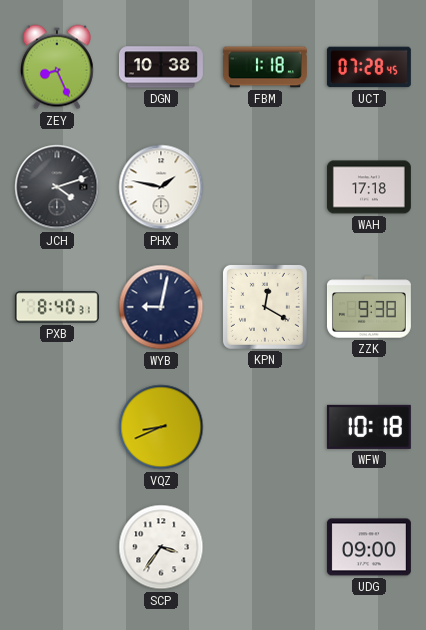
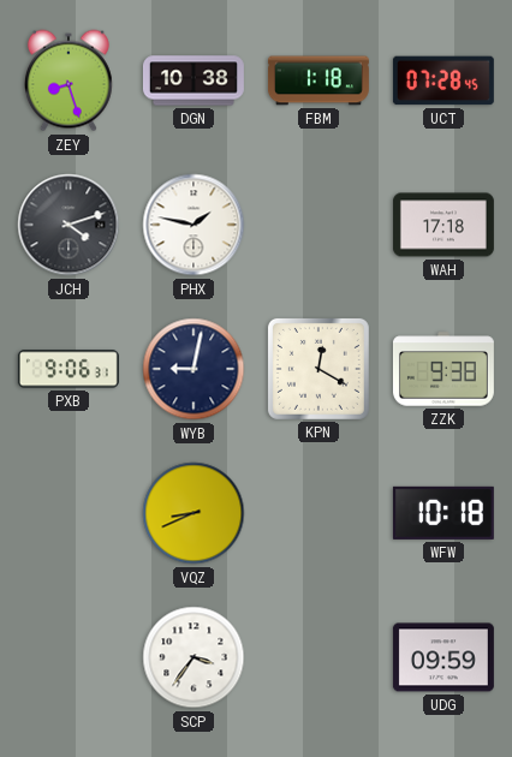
ZEY: 8:26 -> 8:27 (69, 81)
PXB: 8:40 -> 9:06 (69, 369)
UDG: 09:00 -> 09:59 (443, 657)
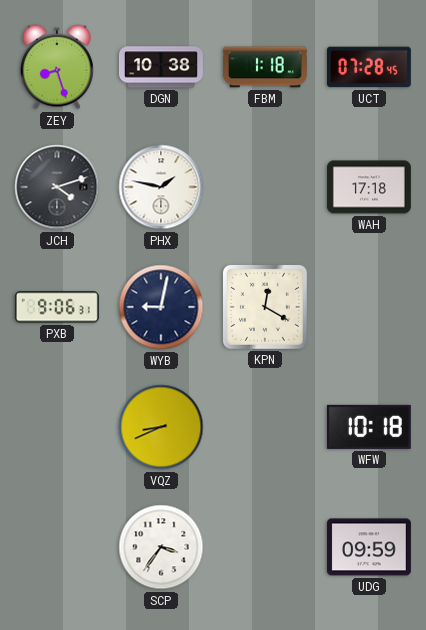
ZZK: 9:38 -> none (443, 369)
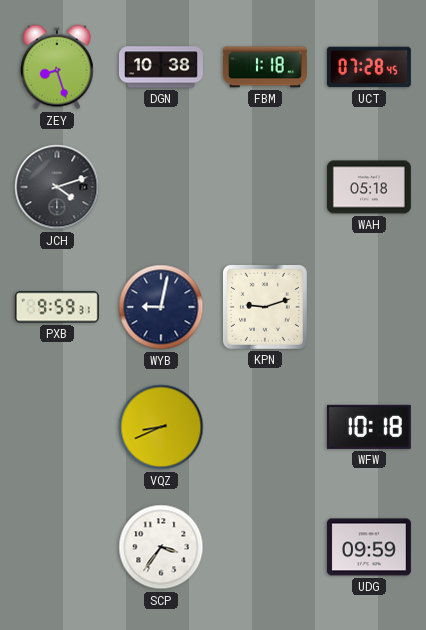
PHX: 1:47 -> none (161, 187)
WAH: 17:18 -> 05:18 (369, 187)
PXB: 9:06 -> 9:59 (57, 307)
KPN: 12:20 -> 9:12 (265, 307)
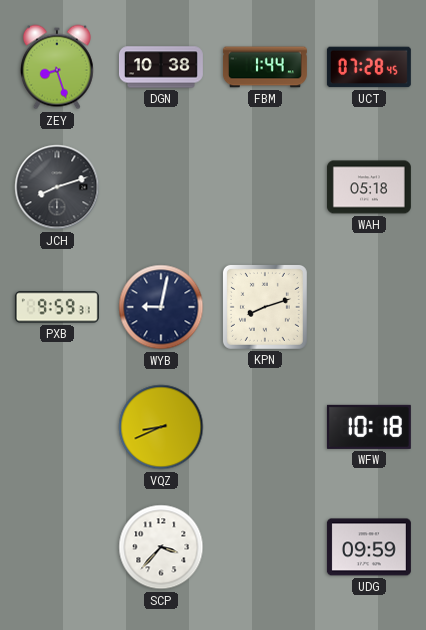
FBM: 1:18 -> 1:44 (265, 67)
JCH: 4:12 -> 8:12 (57, 187)
KPN: 9:12 -> 8:12 (265, 307)
SCP: 3:36 -> 3:37 (161, 547)
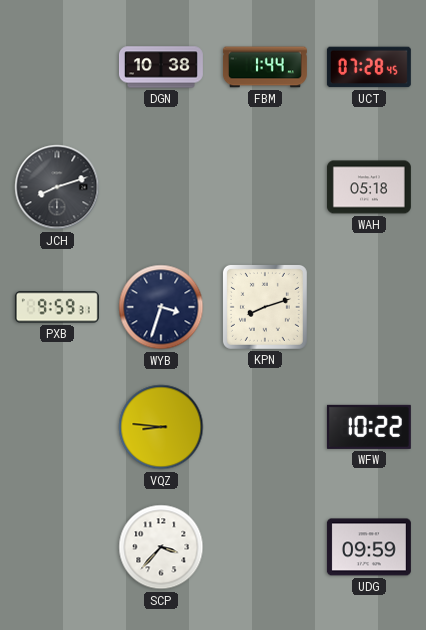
ZEY: 8:27 -> none (57, 67)
WYB: 9:02 -> 3:33 (161, 307)
VQZ: 8:41 -> 8:46 (161, 427)
WFW: 10:18 -> 10:22 (369, 427)
